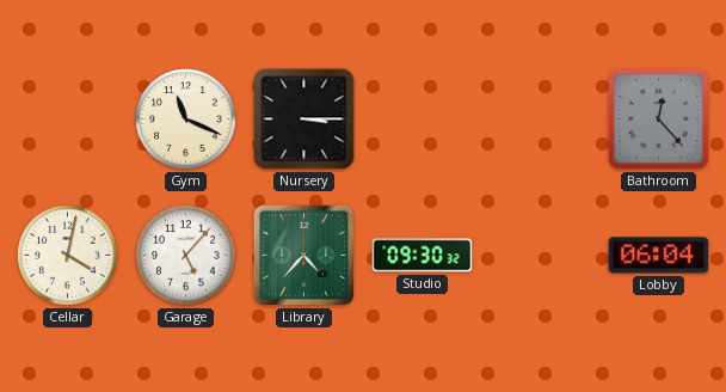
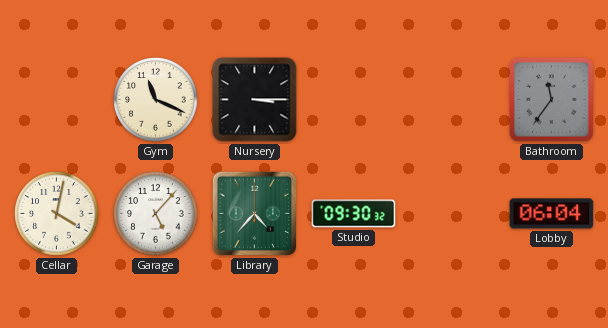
Bathroom: 12:23 -> 11:36 (551, 99)
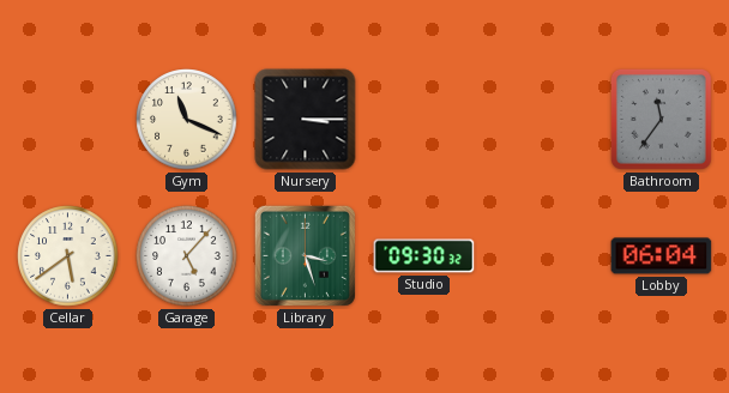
Cellar: 4:02 -> 5:39 (68, 256)
Library: 4:37 -> 3:27 (305, 255)
